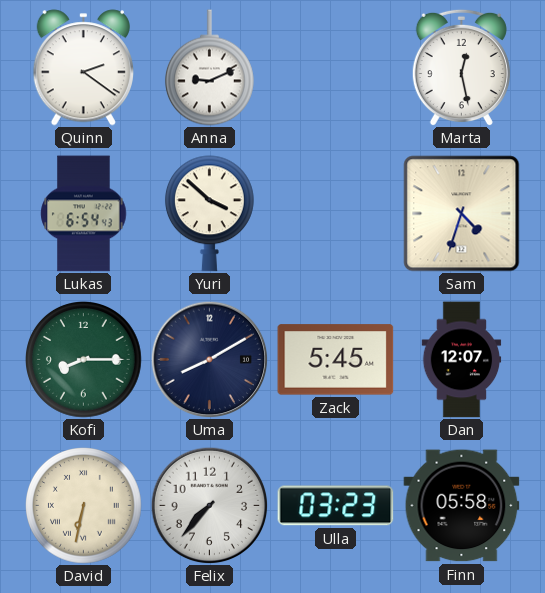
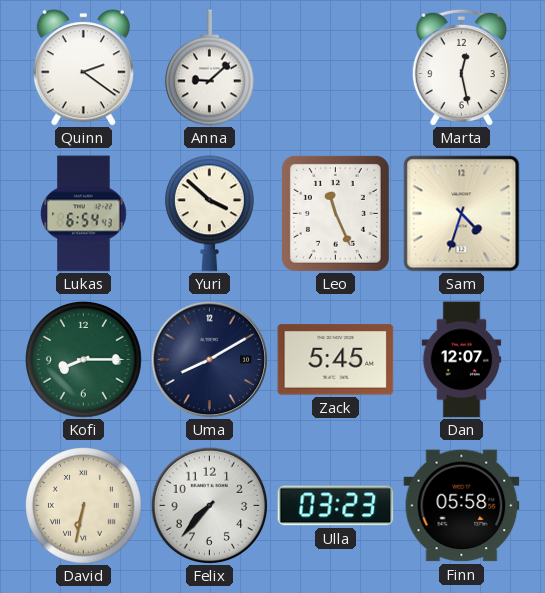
Anna: 9:11 -> 9:08 (209, 68)
Leo: none -> 11:26 (335, 213)
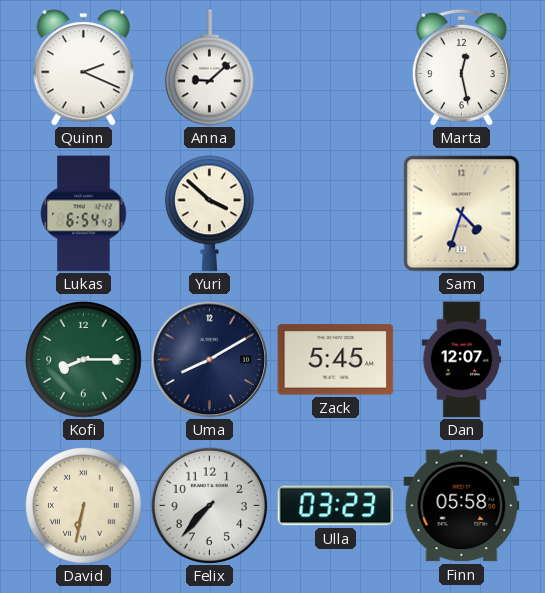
Quinn: 2:21 -> 2:19 (83, 68)
Leo: 11:26 -> none (335, 213)
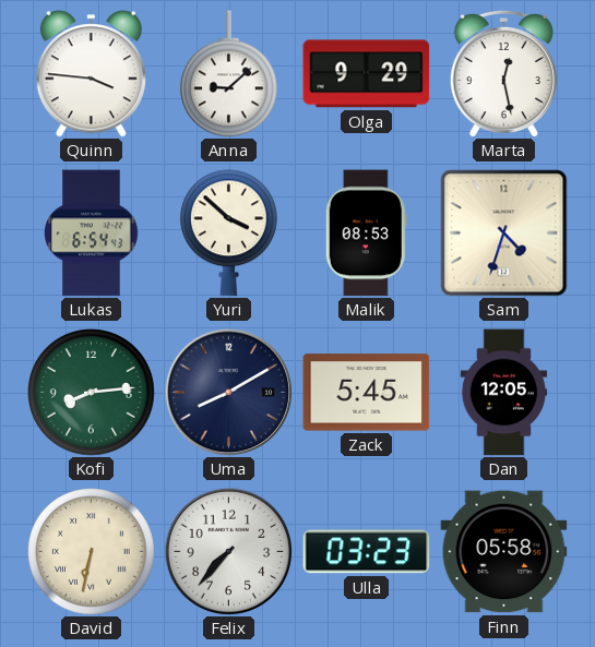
Quinn: 2:19 -> 3:46 (91, 74)
Olga: none -> 9:29 (367, 74)
Malik: none -> 08:53 (366, 233)
Kofi: 8:15 -> 8:14 (92, 393)
Dan: 12:07 -> 12:05 (504, 393)
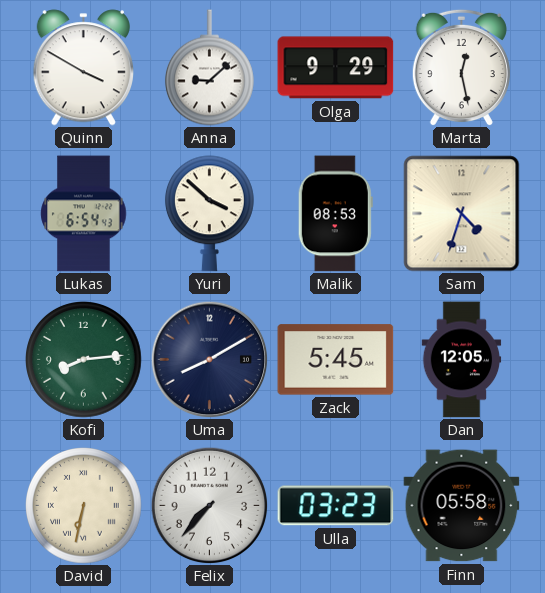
Quinn: 3:46 -> 3:50 (83, 68)
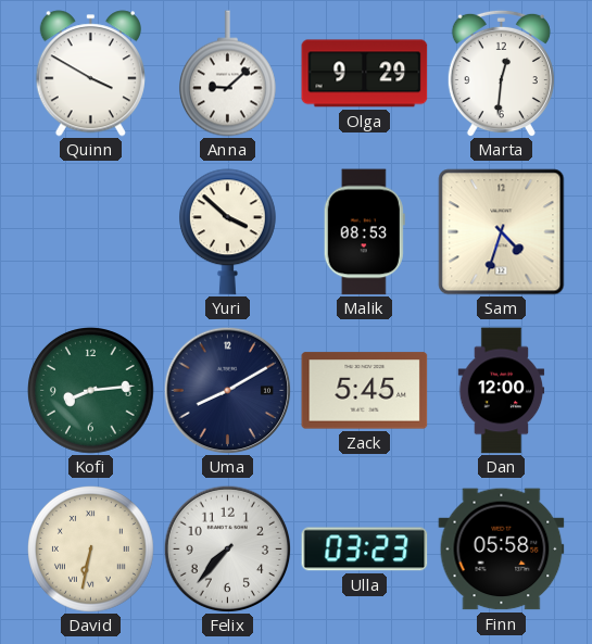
Marta: 12:28 -> 12:31 (501, 73)
Lukas: 6:54 -> none (84, 214)
Dan: 12:05 -> 12:00 (502, 391)
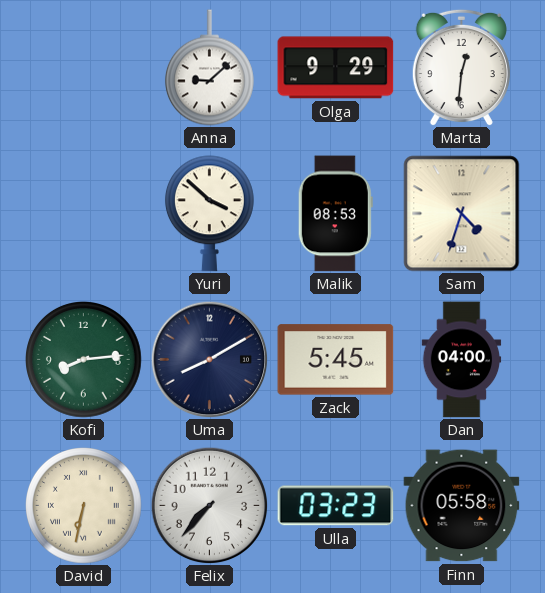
Quinn: 3:50 -> none (90, 74)
Dan: 12:00 -> 04:00 (462, 360)
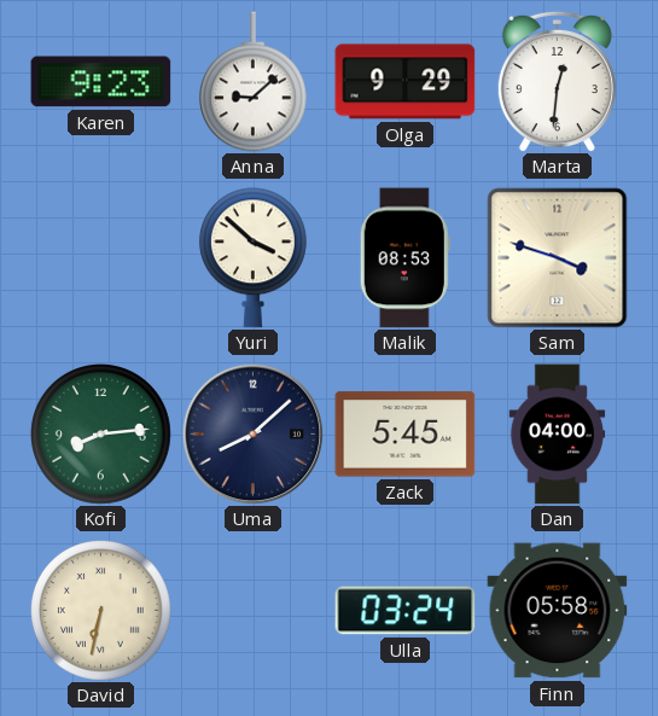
Karen: none -> 9:23 (101, 82)
Sam: 4:33 -> 3:48 (558, 258)
Uma: 8:10 -> 8:08 (252, 433)
Felix: 7:37 -> none (209, 505)
Ulla: 03:23 -> 03:24 (406, 611)
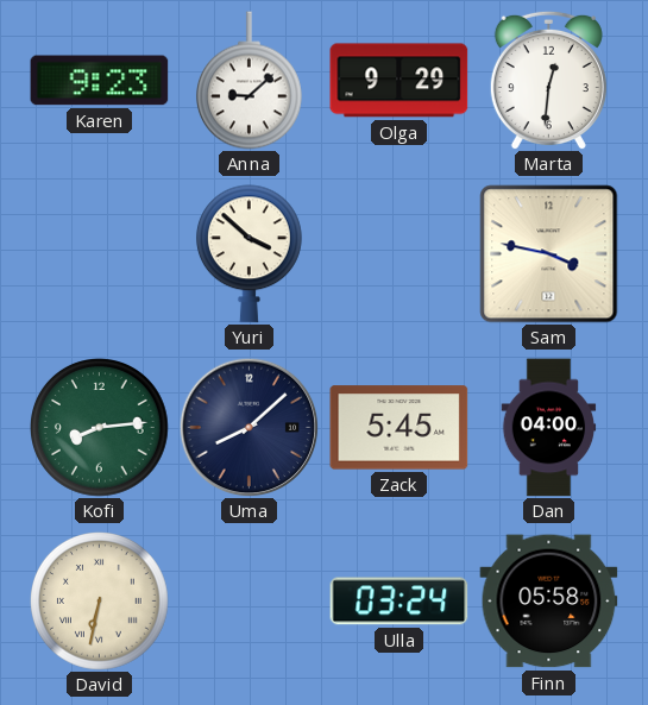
Malik: 08:53 -> none (404, 258)
Sam: 3:48 -> 3:47 (549, 254)
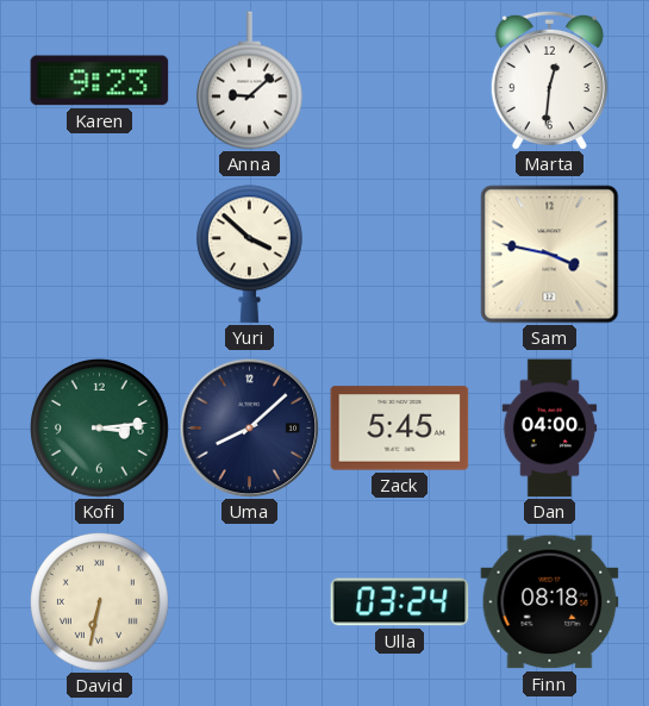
Olga: 9:29 -> none (400, 81)
Kofi: 8:14 -> 3:14 (100, 429)
Finn: 05:58 -> 08:18 (550, 602)
